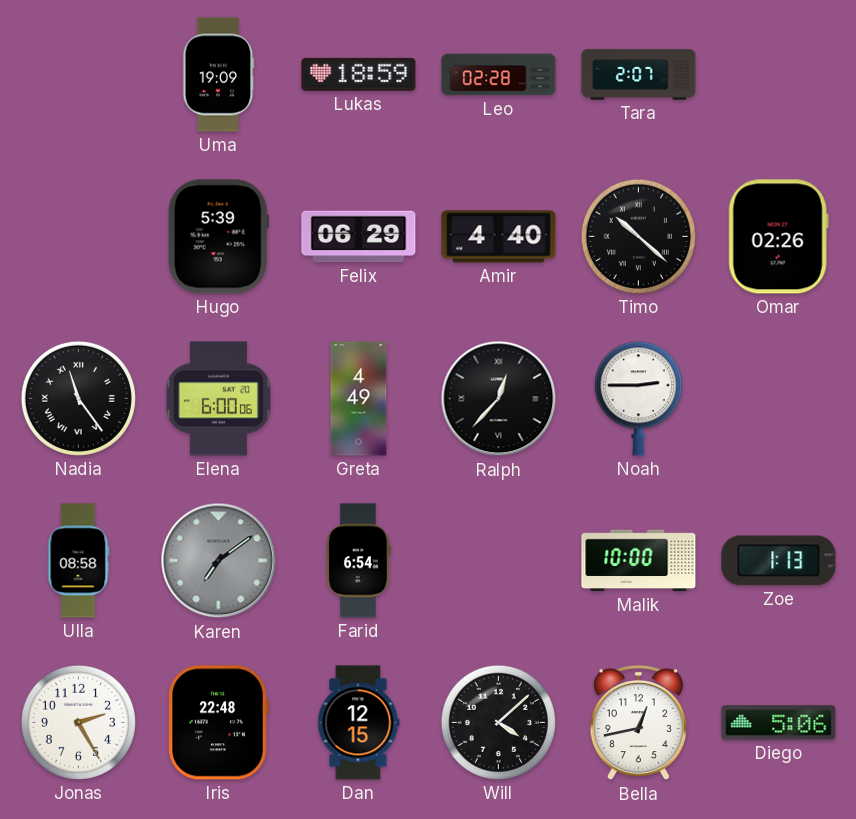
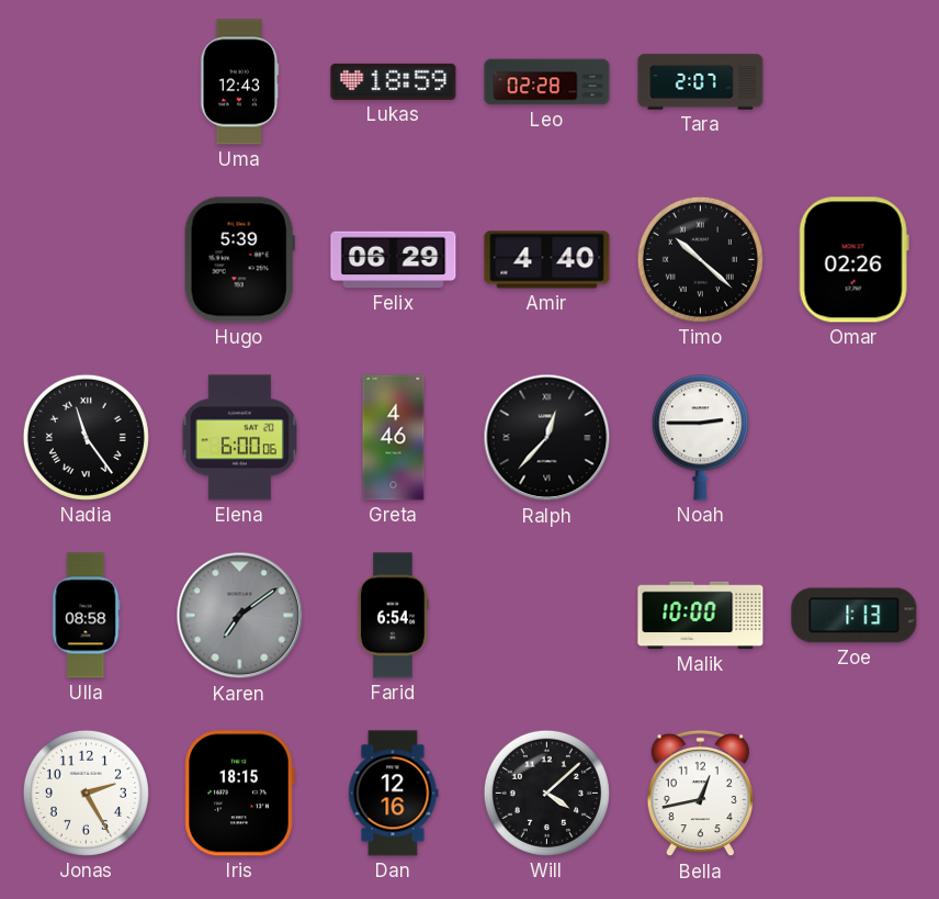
Uma: 19:09 -> 12:43 (240, 82)
Greta: 4:49 -> 4:46 (394, 438)
Iris: 22:48 -> 18:15 (239, 794)
Dan: 12:15 -> 12:16 (394, 794)
Diego: 5:06 -> none (779, 723)
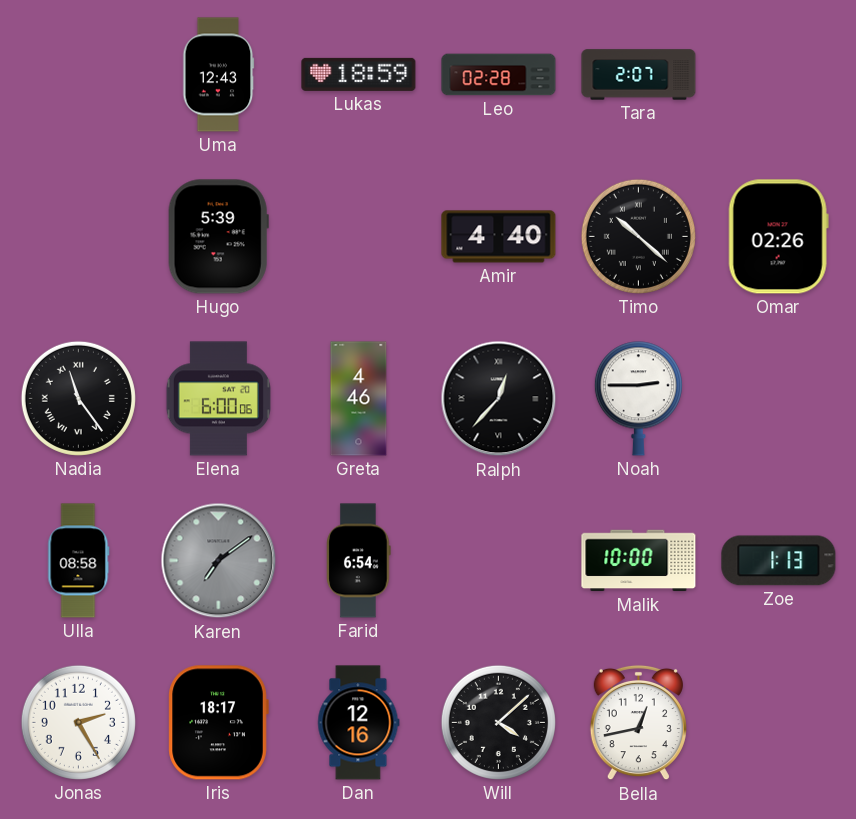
Felix: 06:29 -> none (394, 260)
Iris: 18:15 -> 18:17 (218, 723)
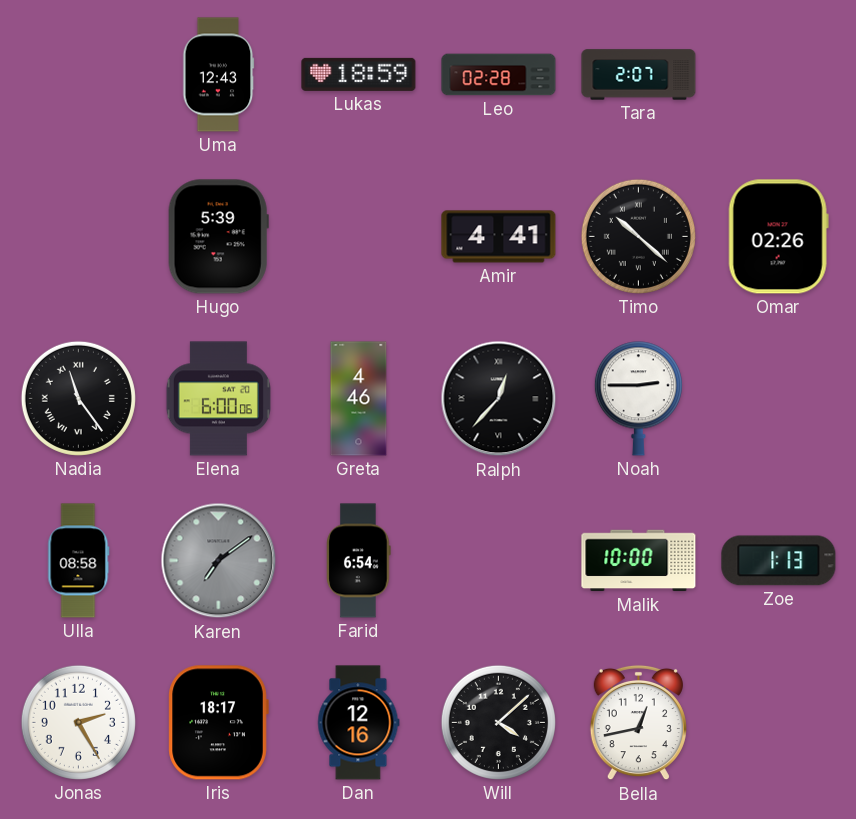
Amir: 4:40 -> 4:41 (499, 237)
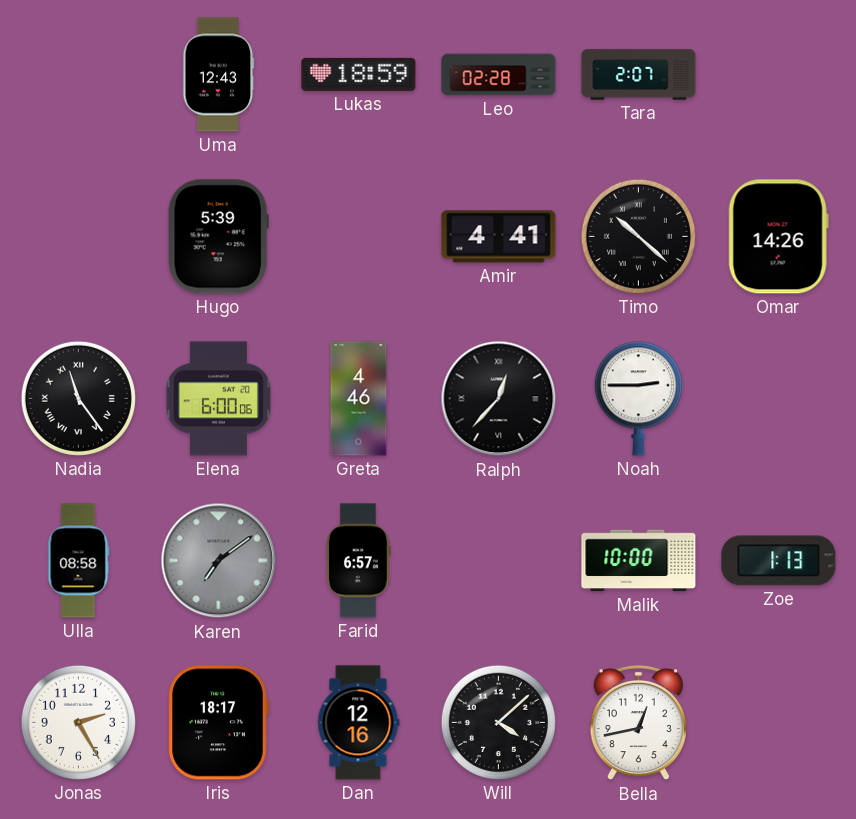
Omar: 02:26 -> 14:26 (778, 237)
Farid: 6:54 -> 6:57 (359, 561)
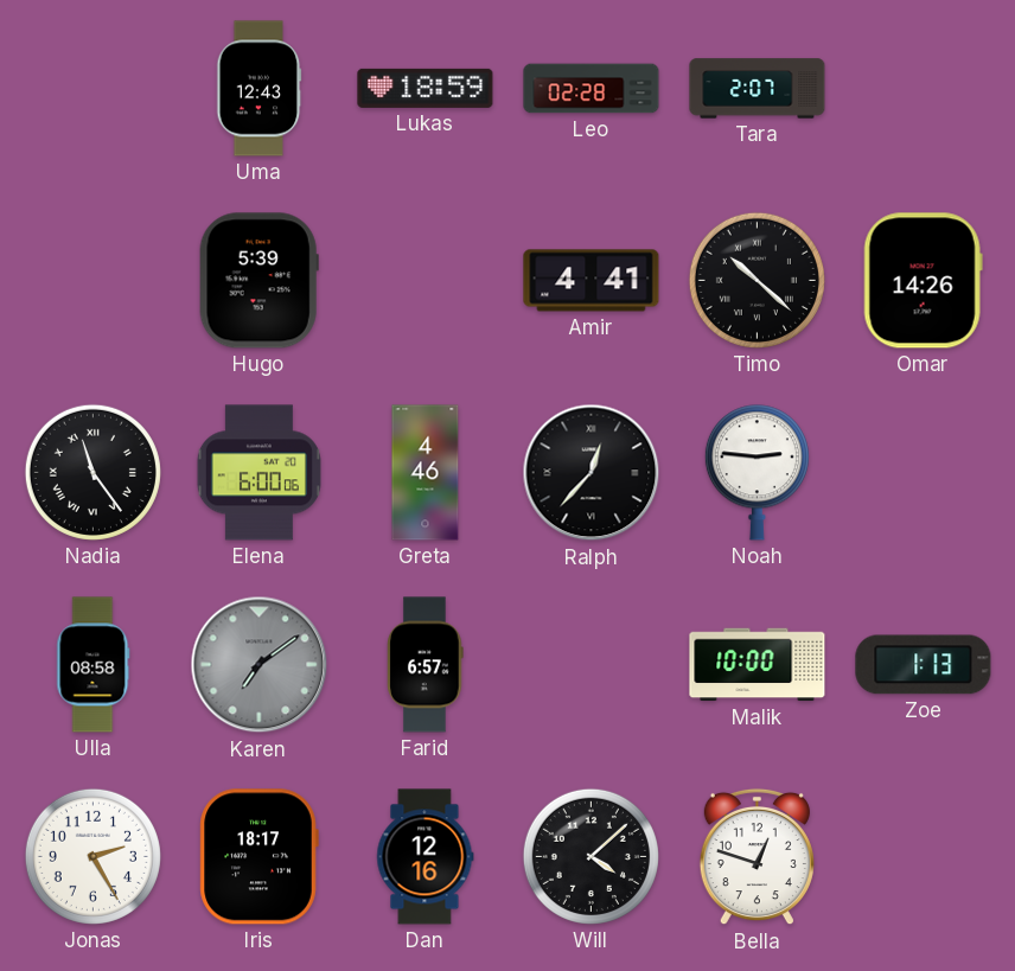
Noah: 2:45 -> 2:46 (757, 473)
Bella: 12:43 -> 12:48 (757, 857)
